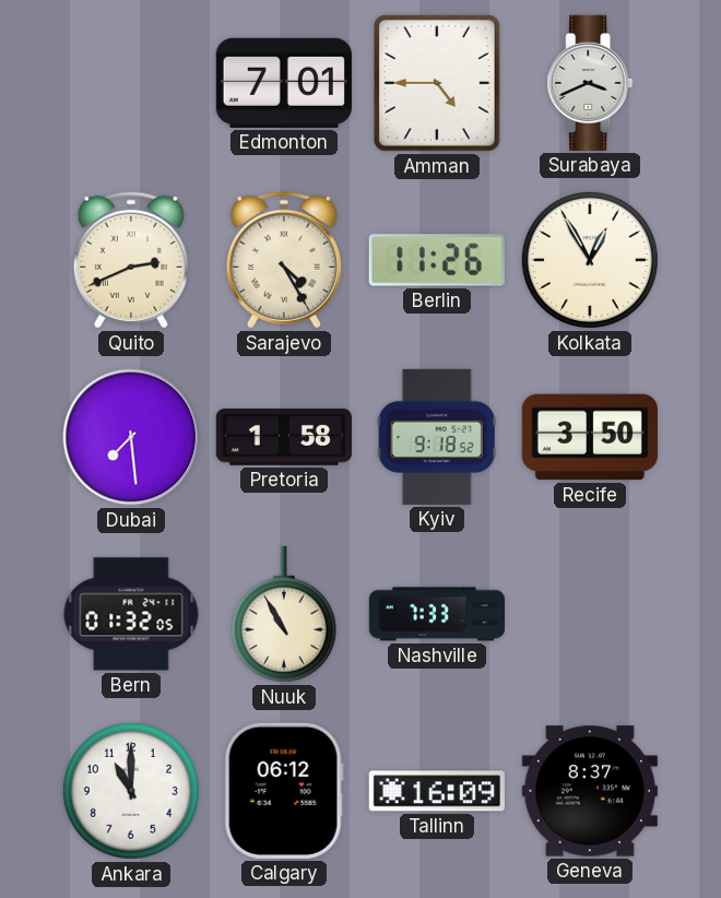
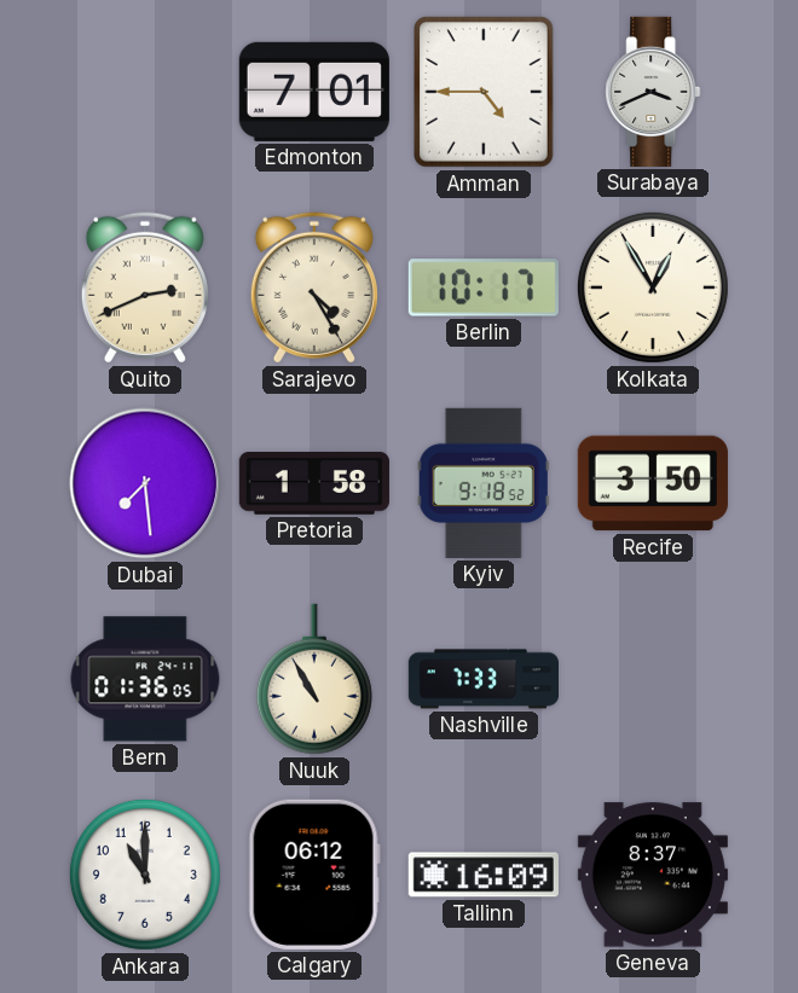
Berlin: 11:26 -> 10:17 (484, 288)
Bern: 01:32 -> 01:36 (145, 679)
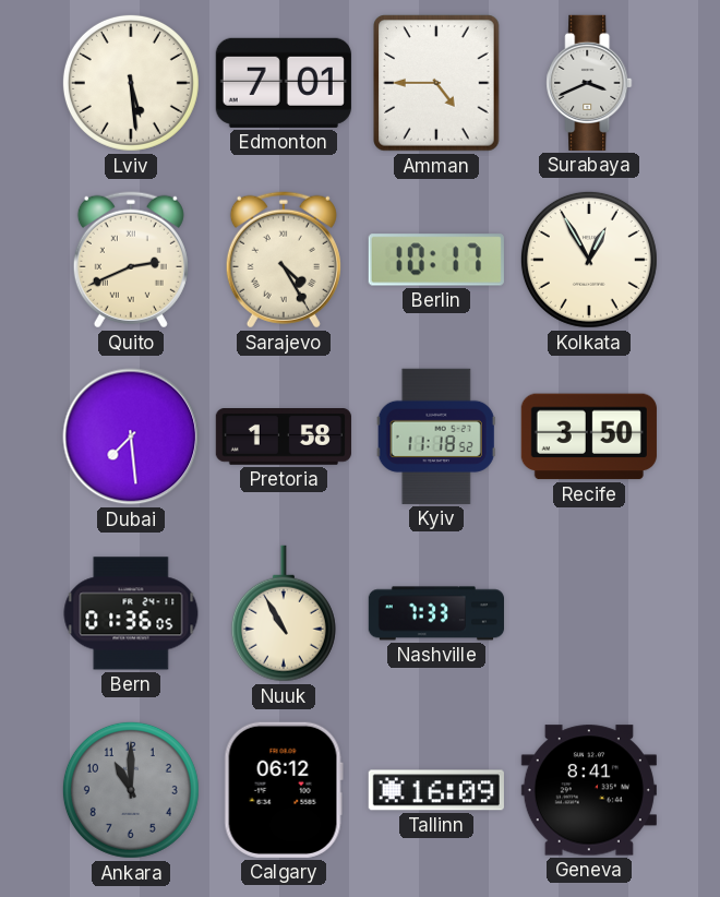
Lviv: none -> 5:29 (131, 83)
Kyiv: 9:18 -> 11:18 (436, 436)
Ankara dial: white -> grey (131, 790)
Geneva: 8:37 -> 8:41 (589, 790)
